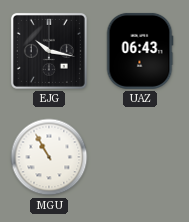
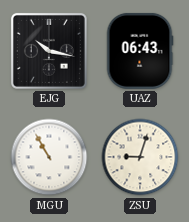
ZSU: none -> 9:03 (140, 157)
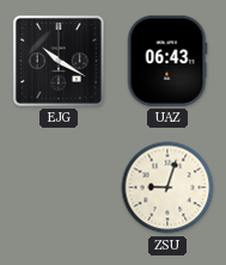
EJG: 10:17 -> 10:20 (59, 61)
MGU: 10:55 -> none (49, 157)
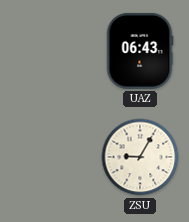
EJG: 10:20 -> none (59, 61)
ZSU: 9:03 -> 9:05 (140, 157)
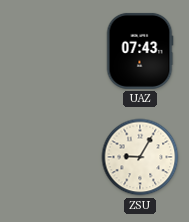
UAZ: 06:43 -> 07:43 (140, 51)
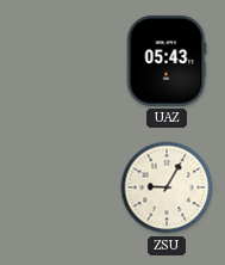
UAZ: 07:43 -> 05:43 (167, 61)
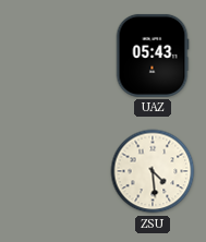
ZSU: 9:05 -> 4:29 (153, 171)
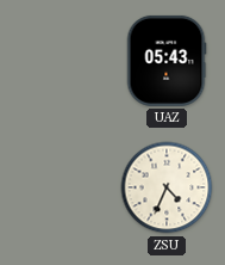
ZSU: 4:29 -> 4:34 (167, 187)
